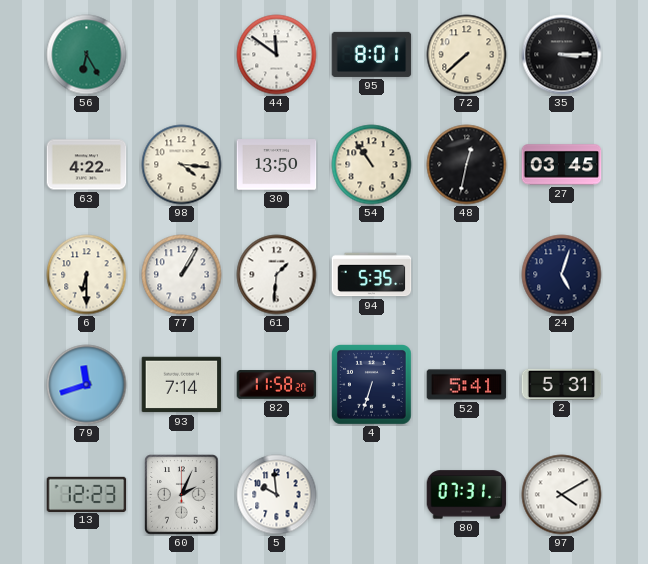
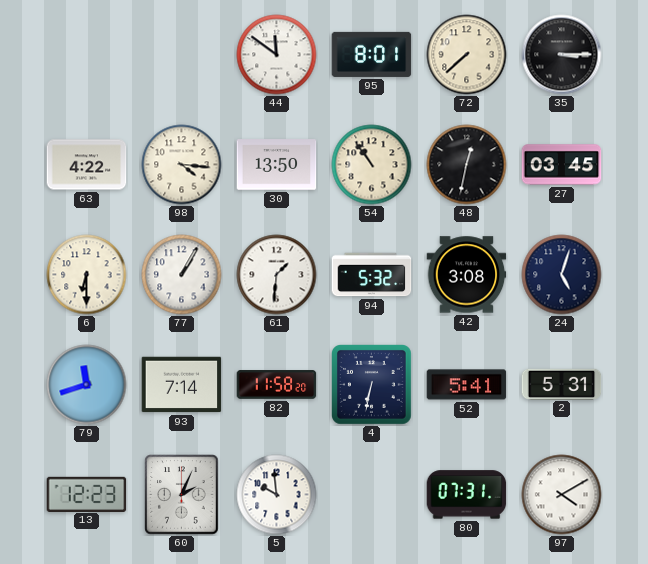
56: 6:25 -> none (87, 55)
94: 5:35 -> 5:32 (372, 275)
42: none -> 3:08 (467, 275)
4: 6:33 -> 6:32 (372, 385)
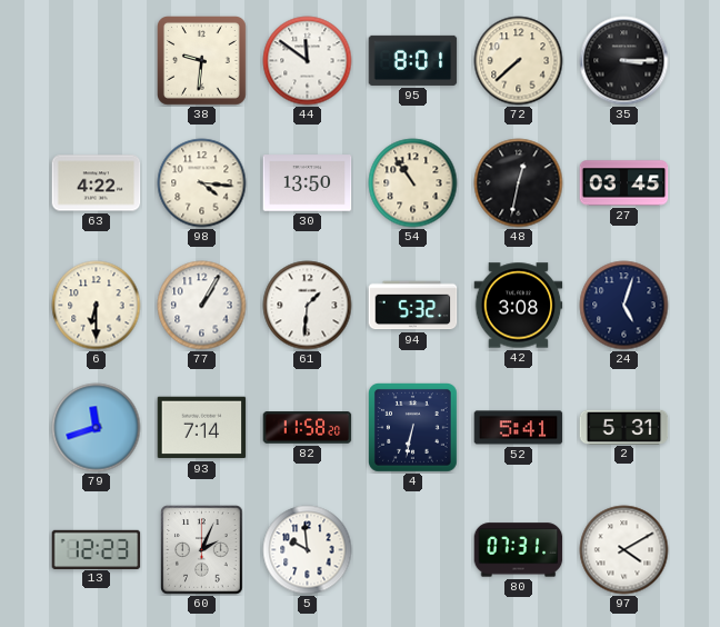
38: none -> 9:31 (202, 61)
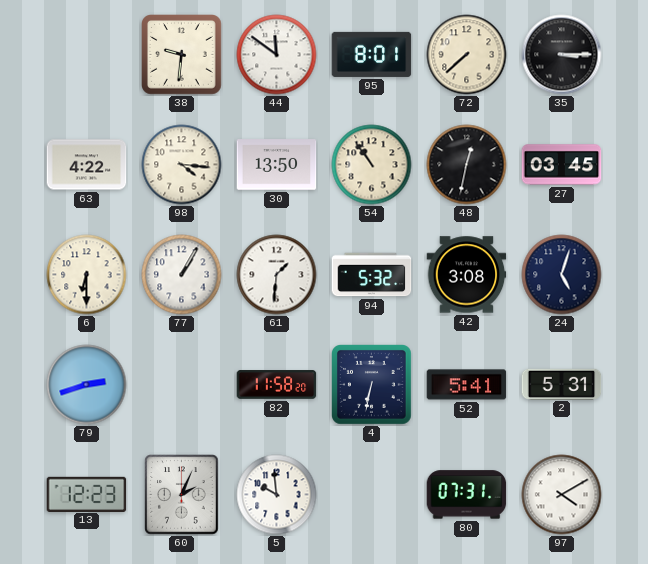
79: 11:42 -> 2:42 (87, 385)
93: 7:14 -> none (202, 428)
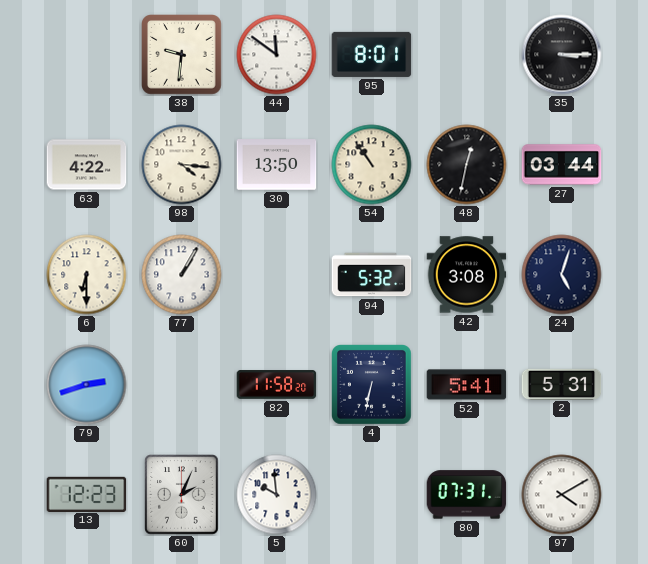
72: 7:38 -> none (467, 55)
27: 03:45 -> 03:44 (562, 165)
61: 1:31 -> none (277, 275)
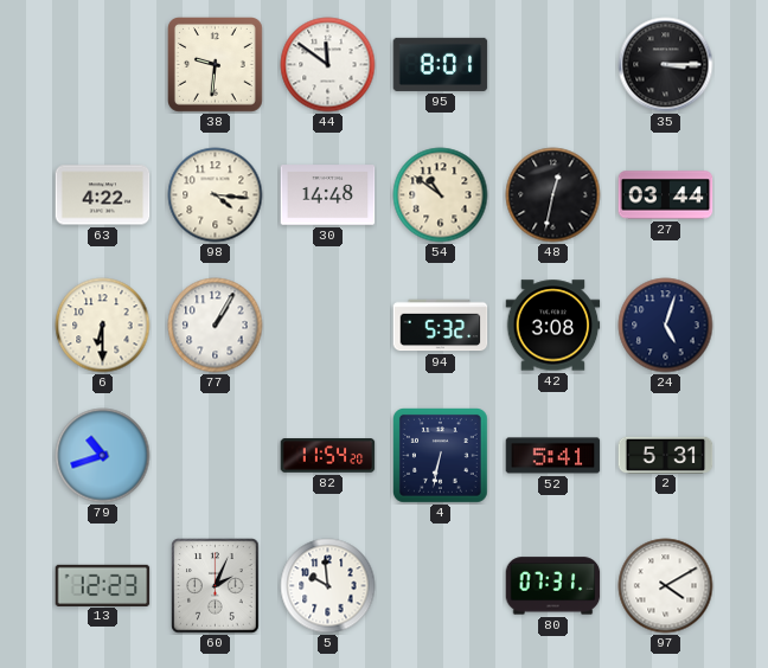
30: 13:50 -> 14:48 (328, 195)
54: 10:54 -> 10:51 (441, 195)
79: 2:42 -> 10:42 (103, 456)
82: 11:58 -> 11:54 (328, 456)
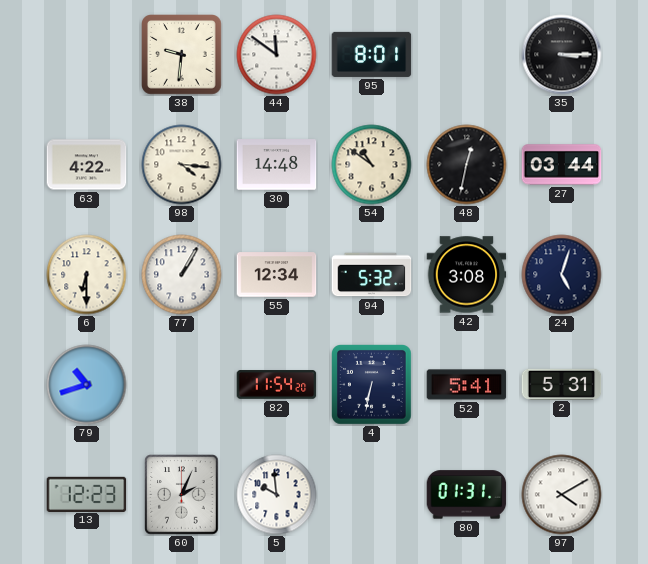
55: none -> 12:34 (277, 275)
80: 07:31 -> 01:31 (467, 495)
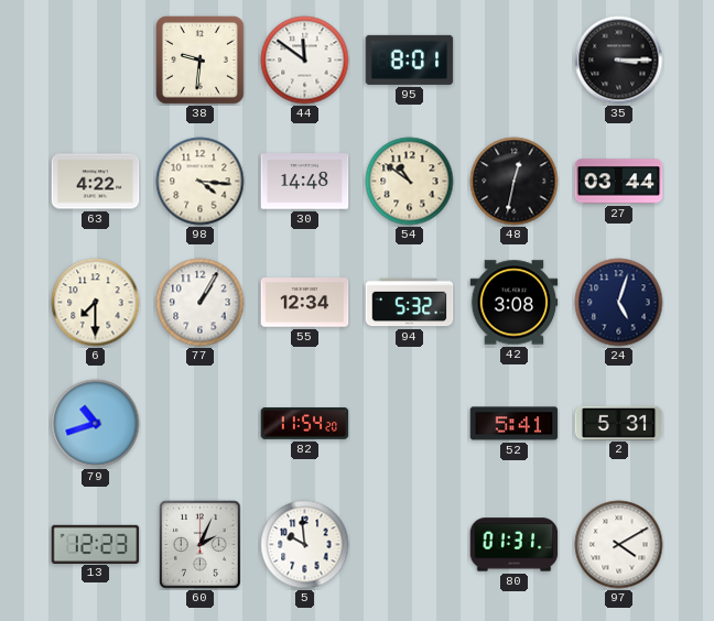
6: 6:30 -> 7:30 (96, 303)
4: 6:32 -> none (372, 385)
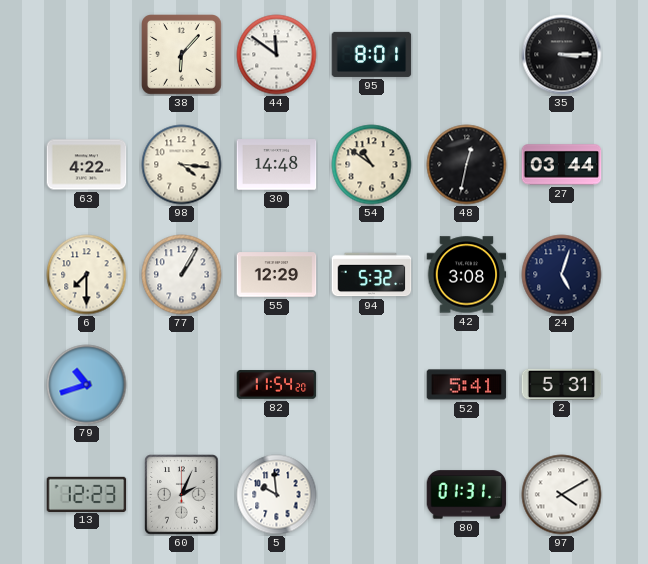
38: 9:31 -> 6:07 (182, 55)
55: 12:34 -> 12:29 (277, 275)
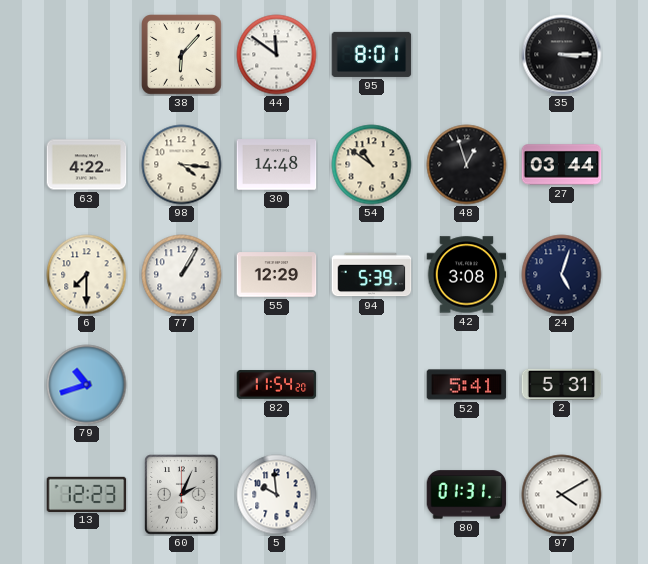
48: 12:32 -> 12:57 (467, 165)
94: 5:32 -> 5:39 (372, 275)
